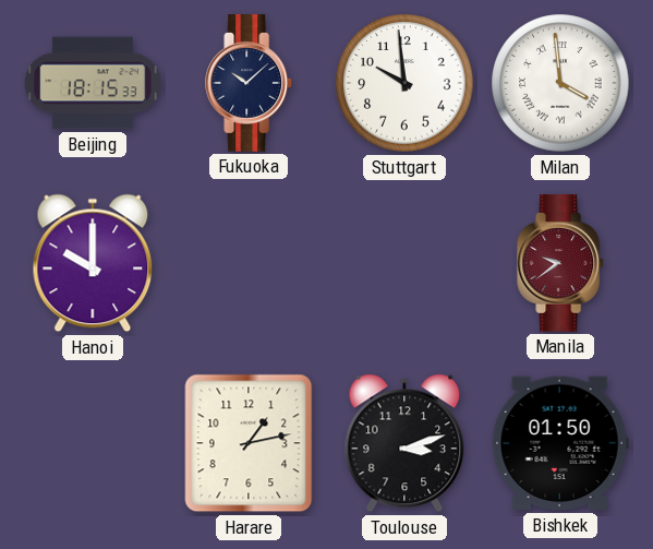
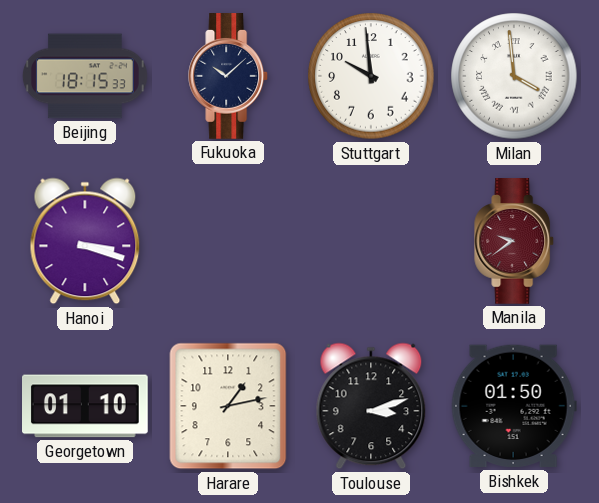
Hanoi: 10:00 -> 3:18 (85, 241)
Georgetown: none -> 01:10 (86, 406)
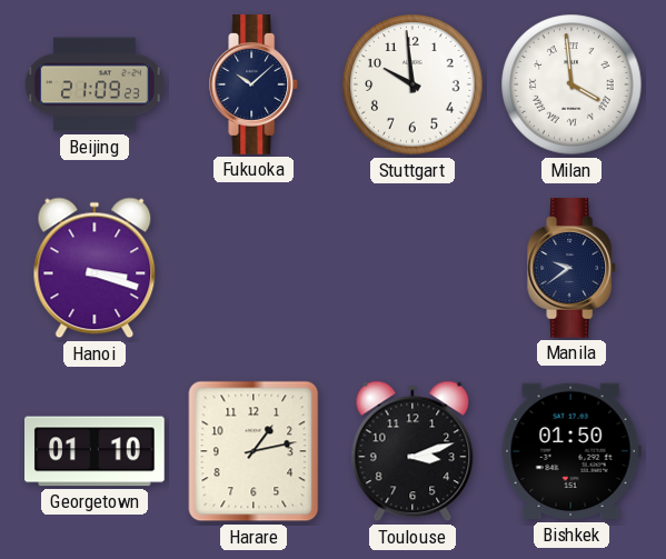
Beijing: 18:15 -> 21:09 (95, 84)
Manila dial: burgundy -> navy (573, 268)
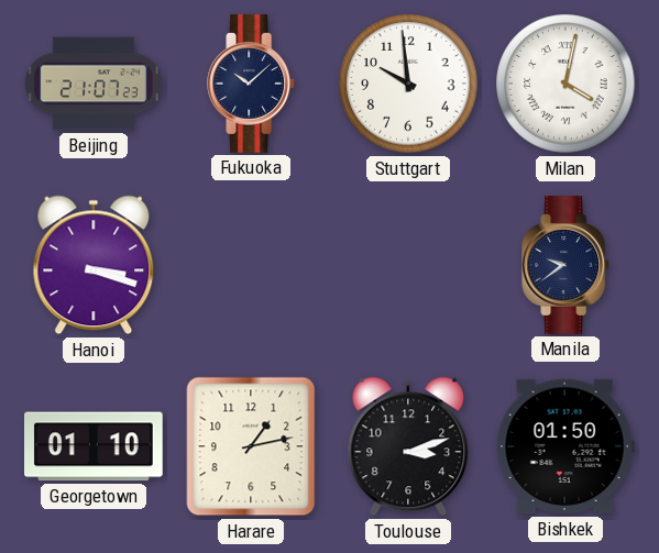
Beijing: 21:09 -> 21:07 (94, 84)
Milan: 3:59 -> 4:02 (565, 84)
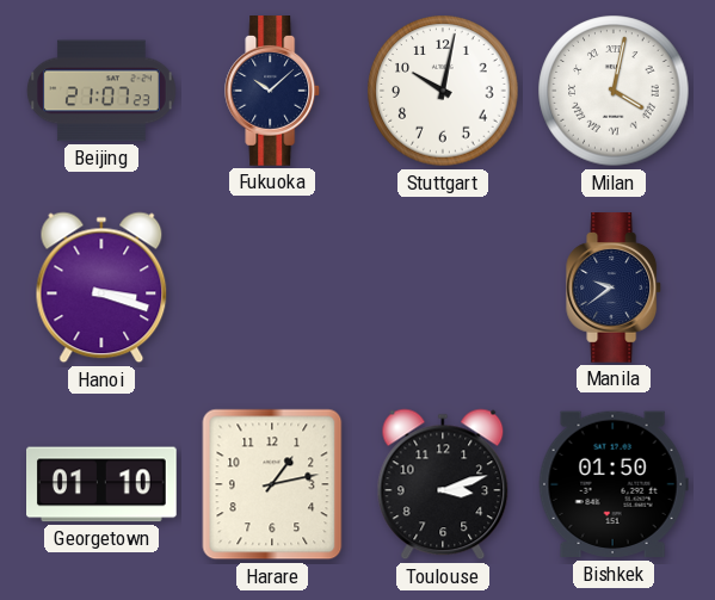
Stuttgart: 9:59 -> 10:02 (443, 91)
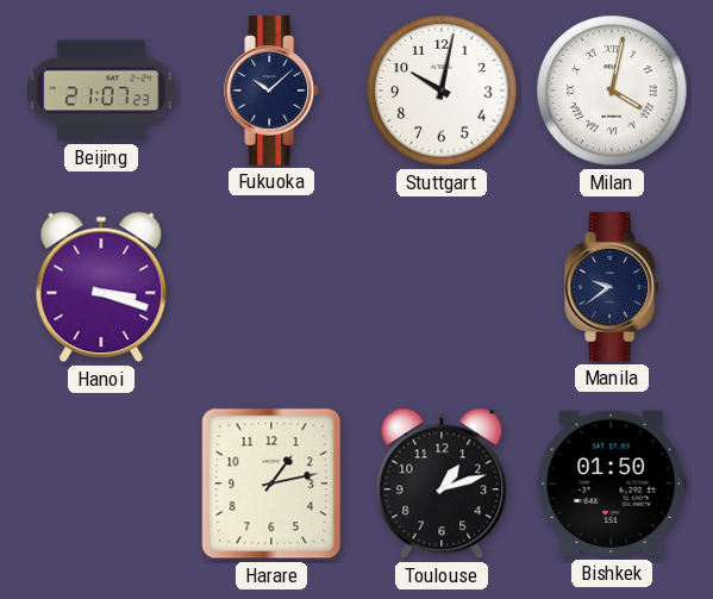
Georgetown: 01:10 -> none (103, 484)
Toulouse: 3:12 -> 1:12 (442, 483)
